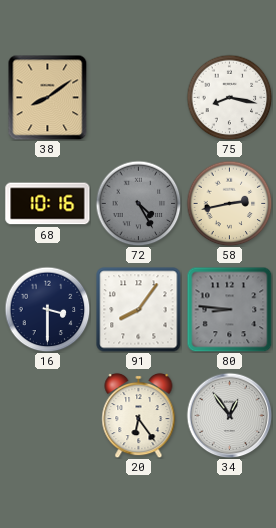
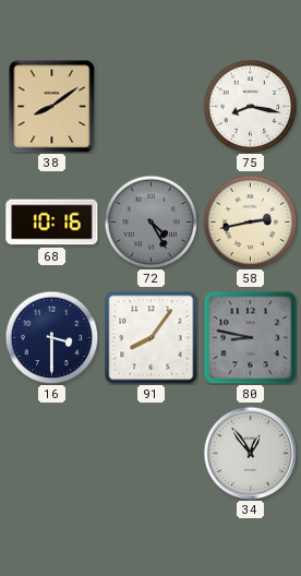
80: 8:46 -> 8:47 (250, 337)
20: 6:24 -> none (139, 415)
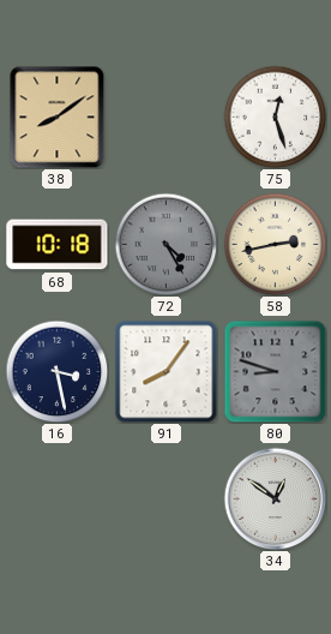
75: 8:17 -> 12:27 (275, 116)
68: 10:16 -> 10:18 (58, 245)
16: 3:30 -> 3:28 (56, 371)
80: 8:47 -> 8:48 (275, 371)
34: 12:54 -> 12:51 (275, 498)
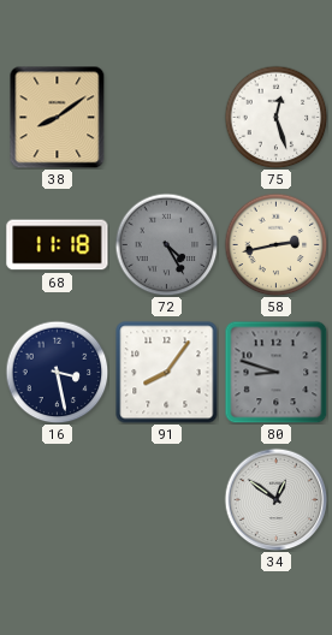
68: 10:18 -> 11:18 (58, 245)
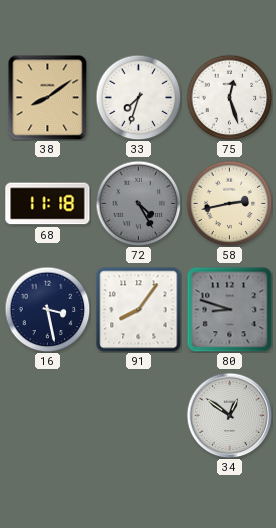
33: none -> 7:33 (138, 97)
